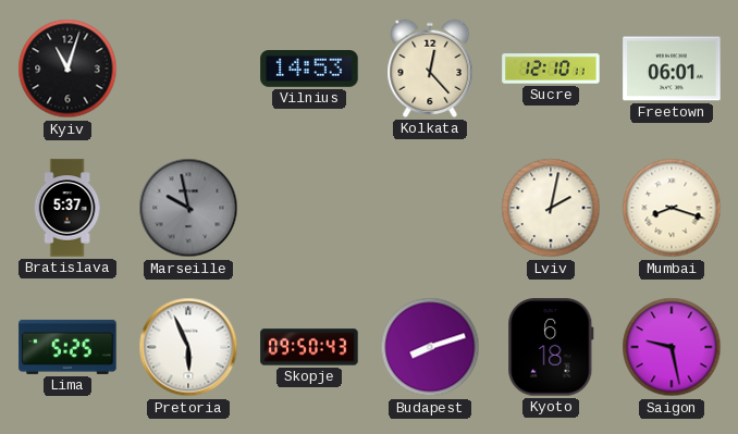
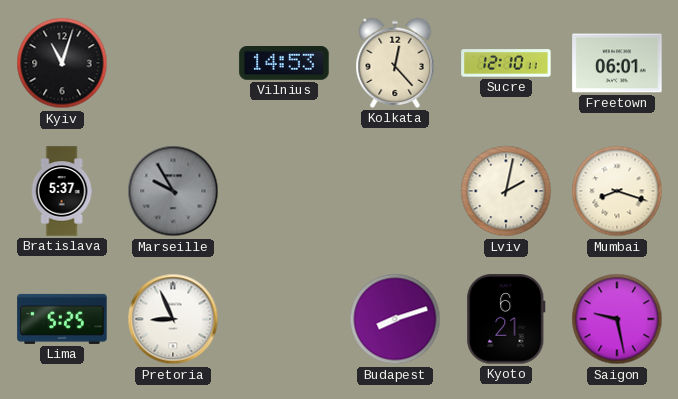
Marseille: 9:58 -> 9:55 (173, 191)
Pretoria: 5:56 -> 8:56 (173, 319)
Skopje: 09:50 -> none (309, 347)
Kyoto: 6:18 -> 6:21 (506, 319)
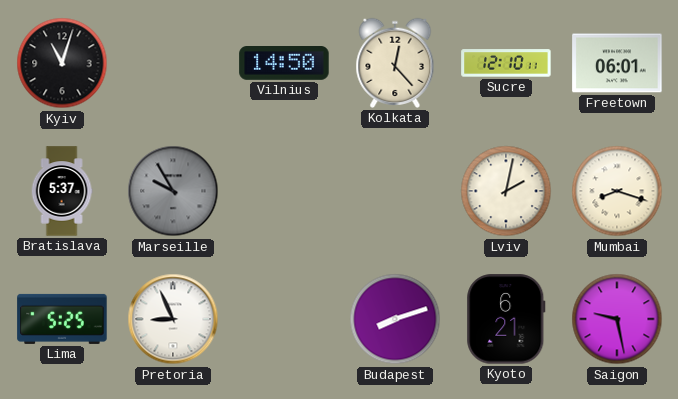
Vilnius: 14:53 -> 14:50 (284, 64)
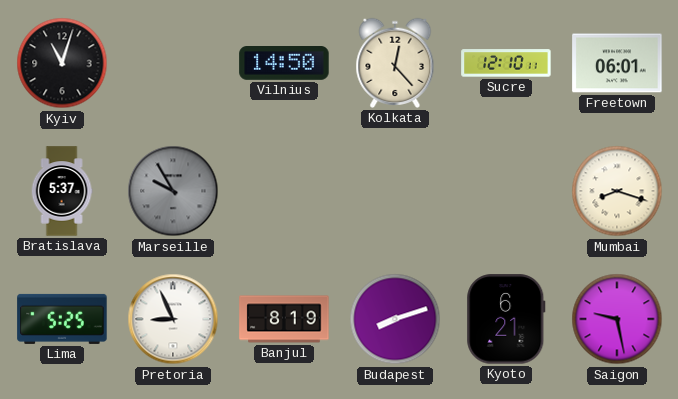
Lviv: 2:02 -> none (506, 191)
Banjul: none -> 8:19 (284, 319)
